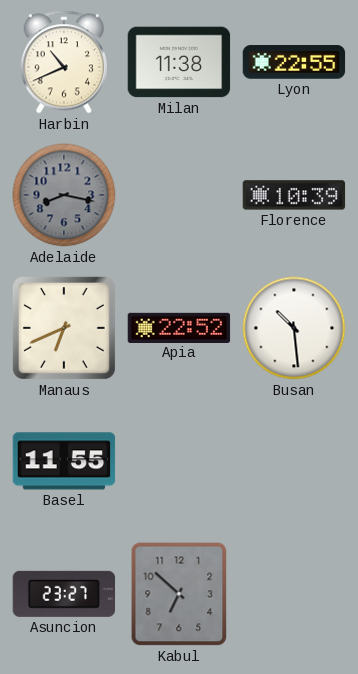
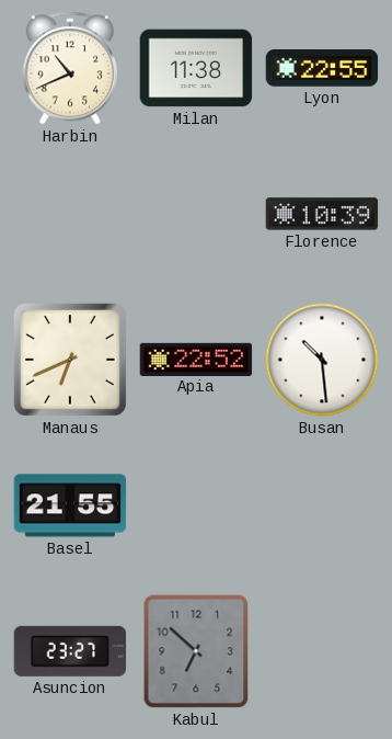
Adelaide: 8:17 -> none (64, 195)
Basel: 11:55 -> 21:55 (70, 505)
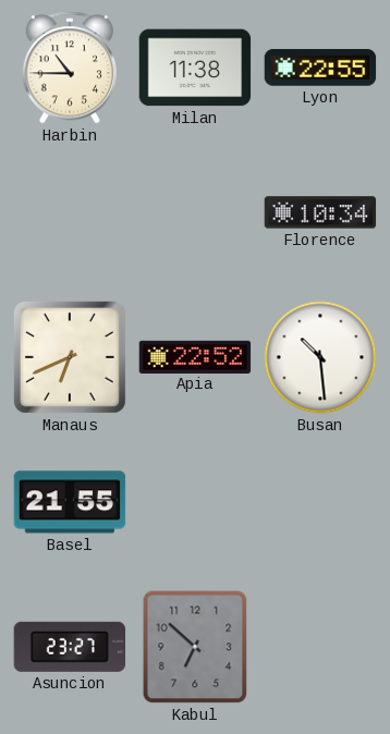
Harbin: 10:41 -> 10:45 (69, 68)
Florence: 10:39 -> 10:34 (320, 212)
